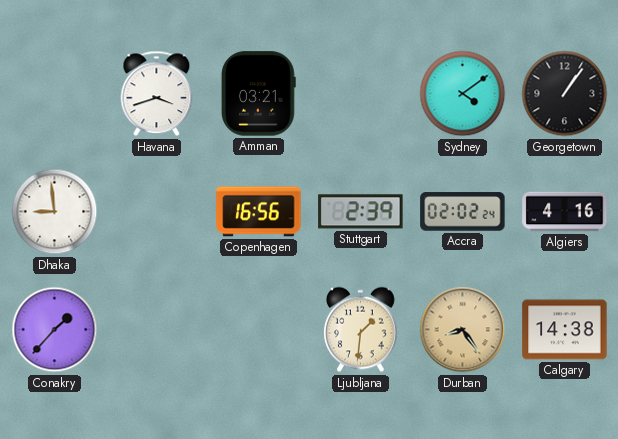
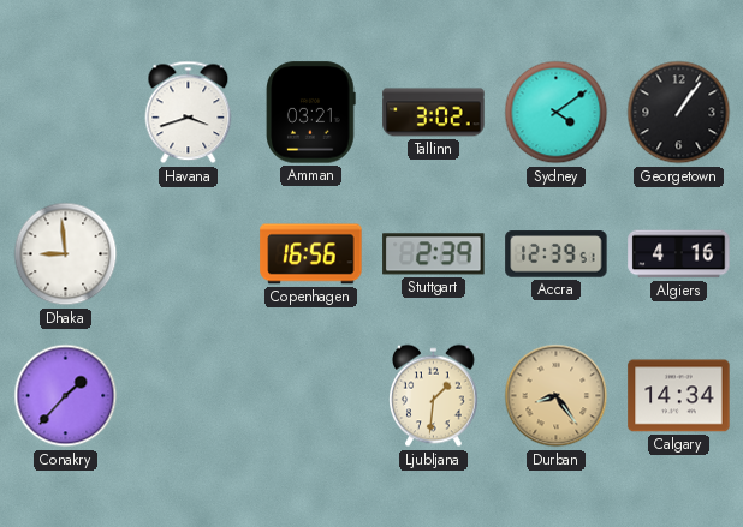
Tallinn: none -> 3:02 (434, 113)
Accra: 02:02 -> 12:39 (557, 254)
Calgary: 14:38 -> 14:34 (679, 396)
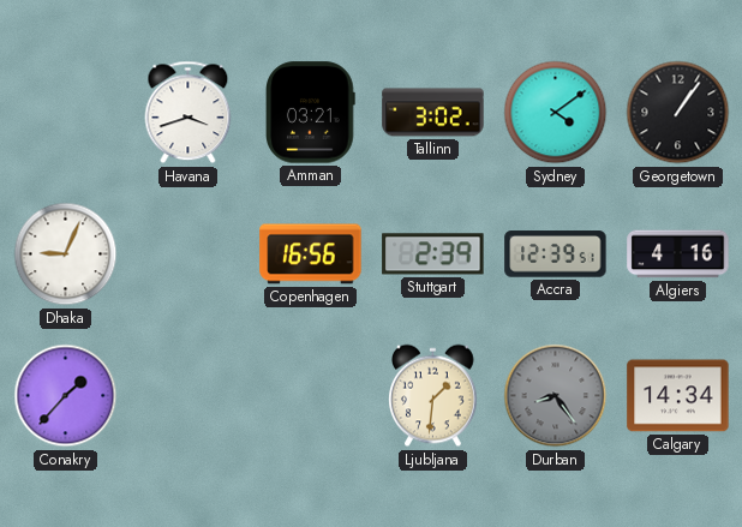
Dhaka: 8:59 -> 9:04 (66, 254)
Durban dial: champagne -> grey (556, 396)
